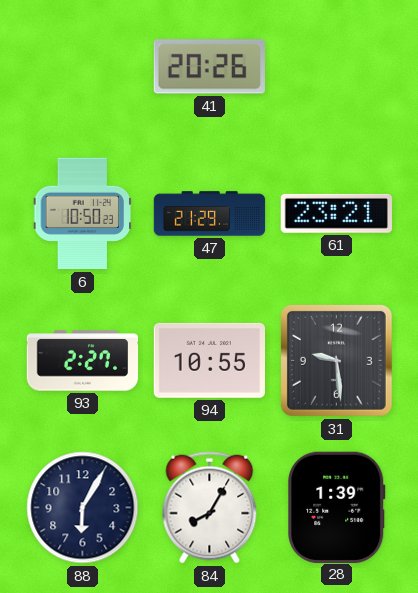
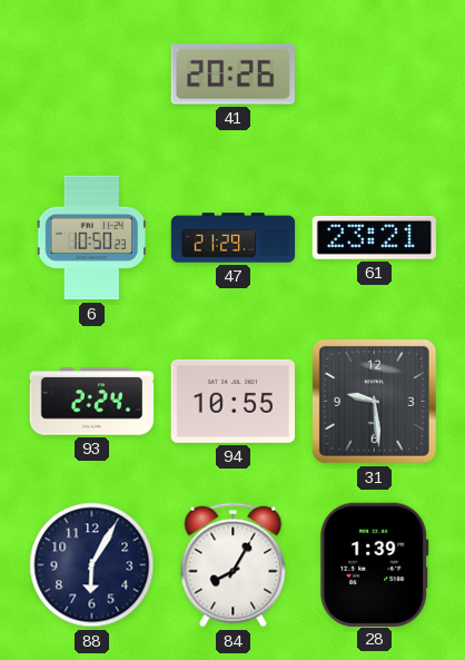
93: 2:27 -> 2:24 (92, 402)
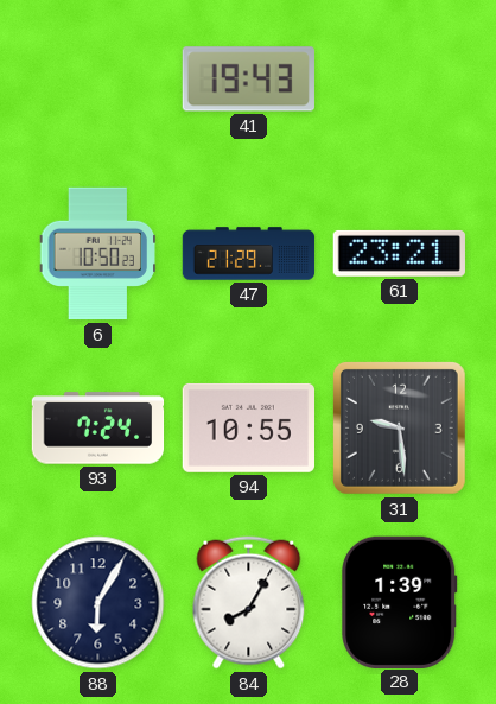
41: 20:26 -> 19:43 (248, 80)
93: 2:24 -> 7:24 (98, 429)
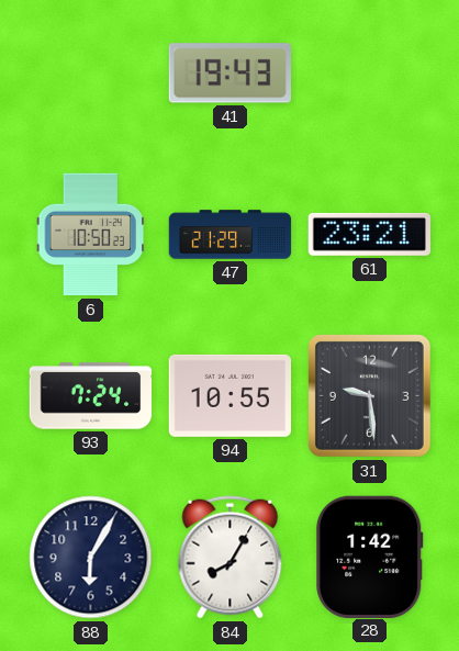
28: 1:39 -> 1:42 (370, 557)
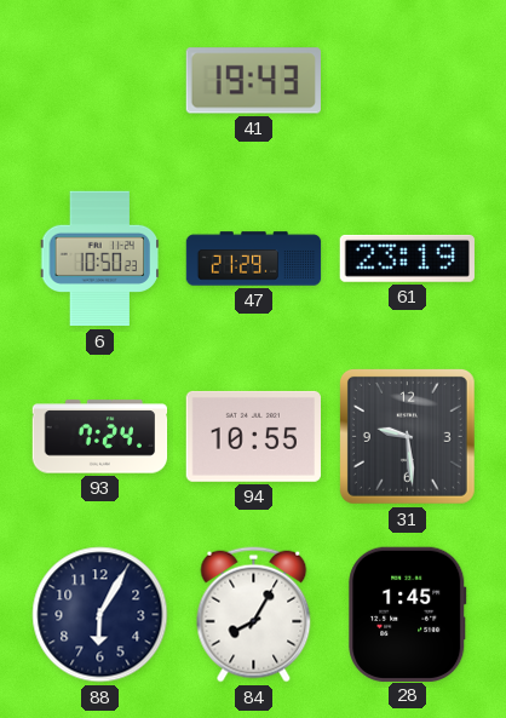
61: 23:21 -> 23:19 (407, 258)
28: 1:42 -> 1:45 (408, 614)
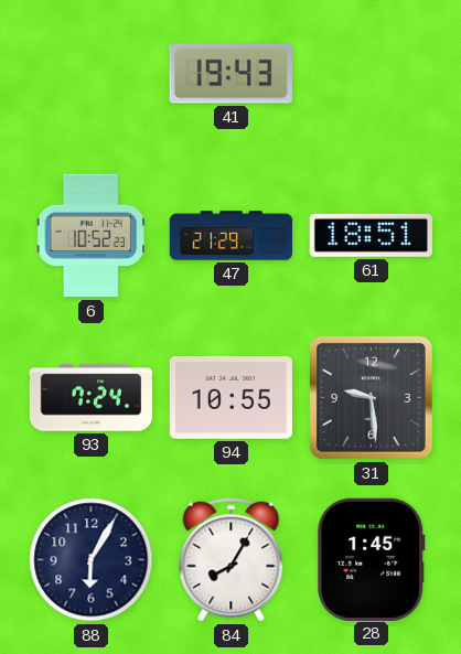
6: 10:50 -> 10:52 (92, 236)
61: 23:19 -> 18:51 (371, 235)
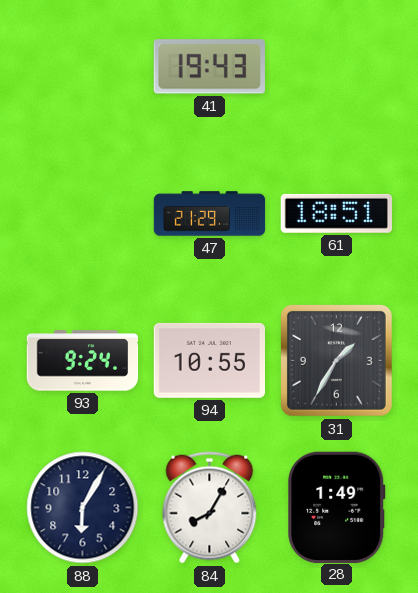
6: 10:52 -> none (92, 236)
93: 7:24 -> 9:24 (83, 361)
31: 9:29 -> 1:35 (336, 360)
28: 1:45 -> 1:49 (337, 507)
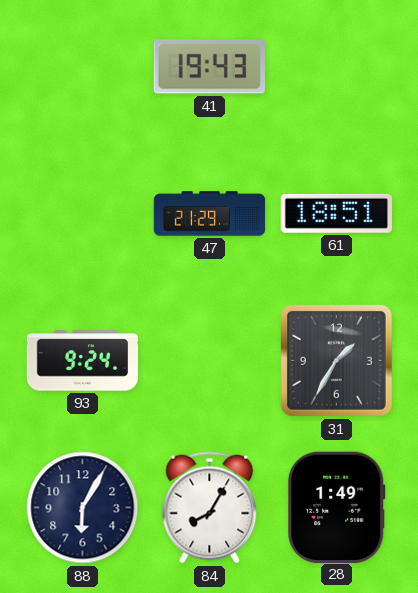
94: 10:55 -> none (209, 360)
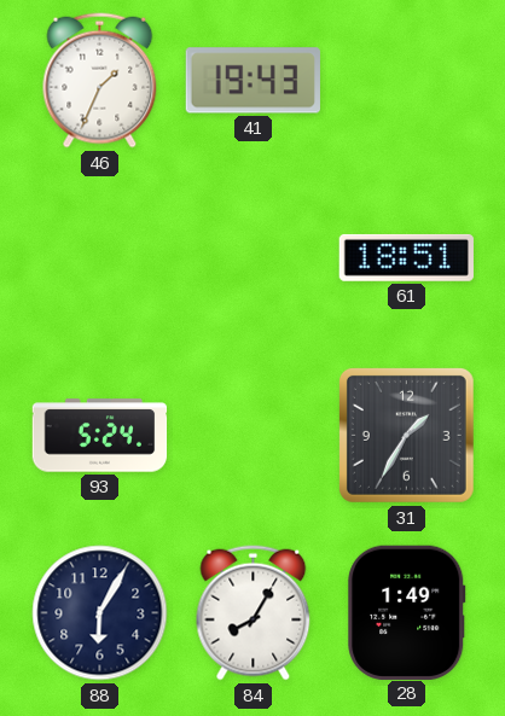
46: none -> 1:34 (100, 81)
47: 21:29 -> none (210, 214)
93: 9:24 -> 5:24 (100, 436)
